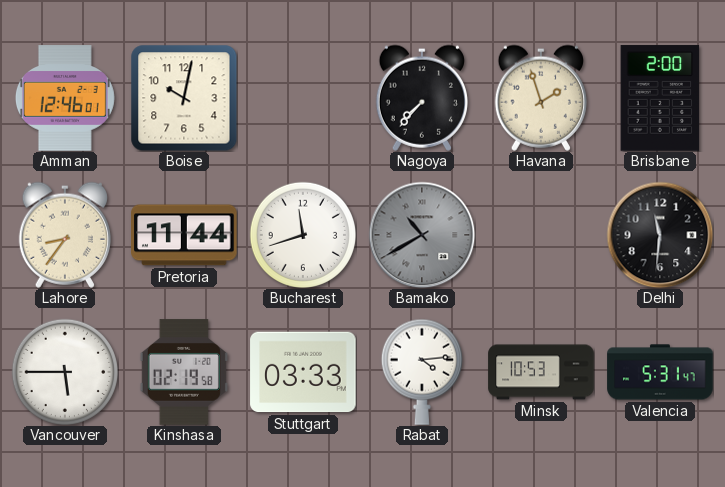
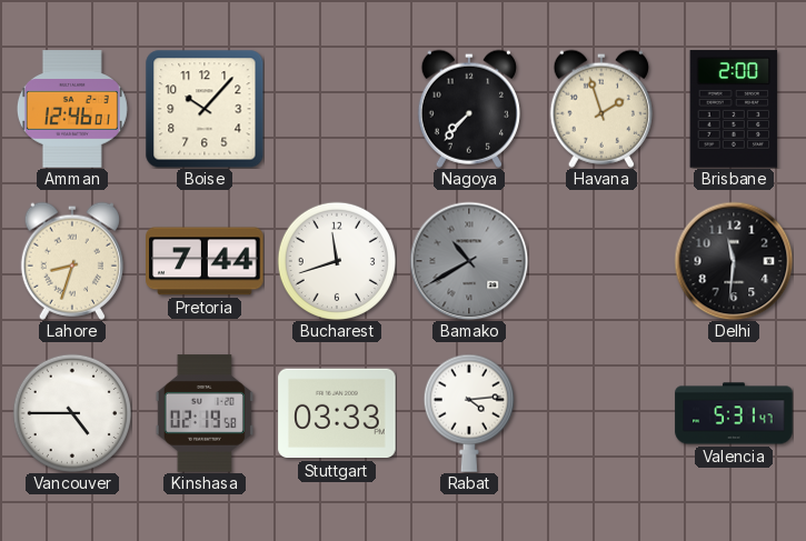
Boise: 10:02 -> 10:07 (205, 109)
Lahore: 8:36 -> 8:33 (72, 261)
Pretoria: 11:44 -> 7:44 (205, 261)
Vancouver: 5:45 -> 4:45 (71, 412)
Minsk: 10:53 -> none (541, 372)
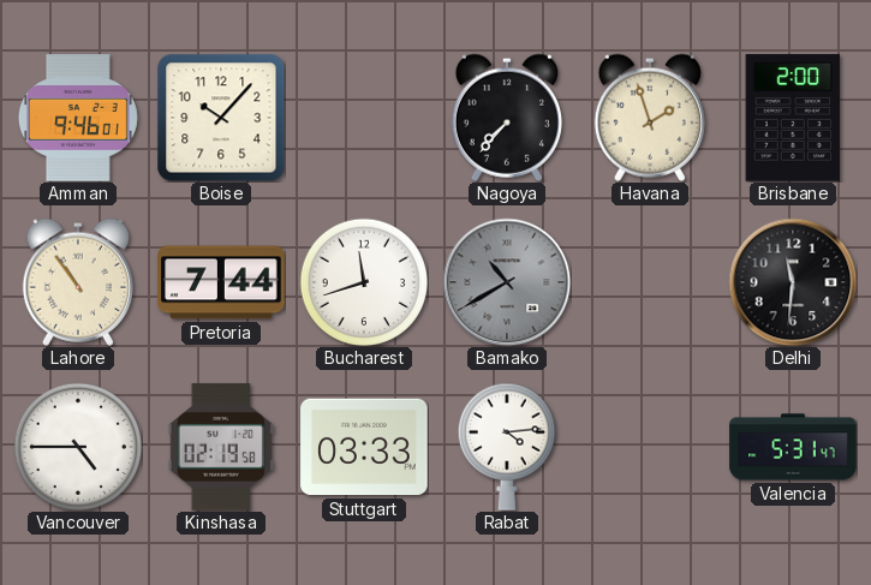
Amman: 12:46 -> 9:46 (78, 118)
Lahore: 8:33 -> 10:54 (78, 282)
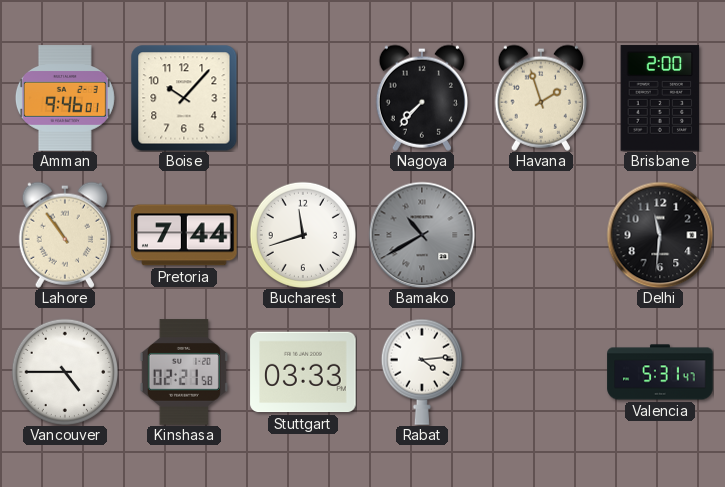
Kinshasa: 02:19 -> 02:21 (184, 372)
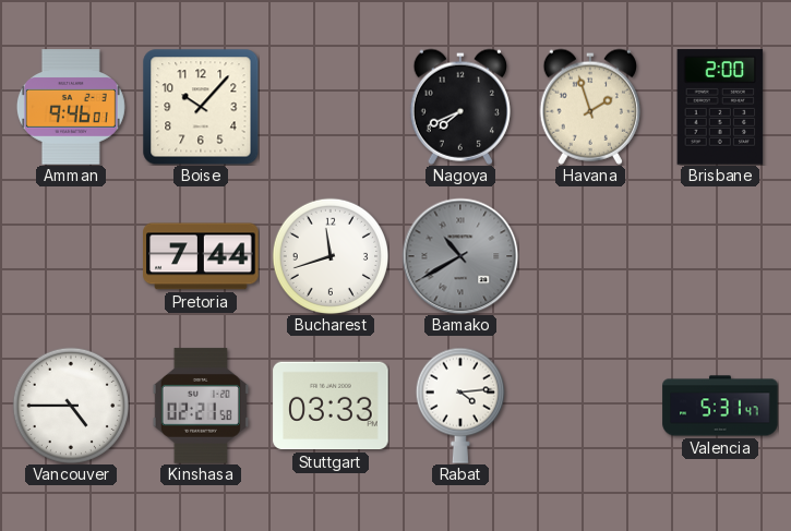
Nagoya: 7:37 -> 7:41 (460, 107)
Lahore: 10:54 -> none (65, 235)
Delhi: 11:31 -> none (660, 235)
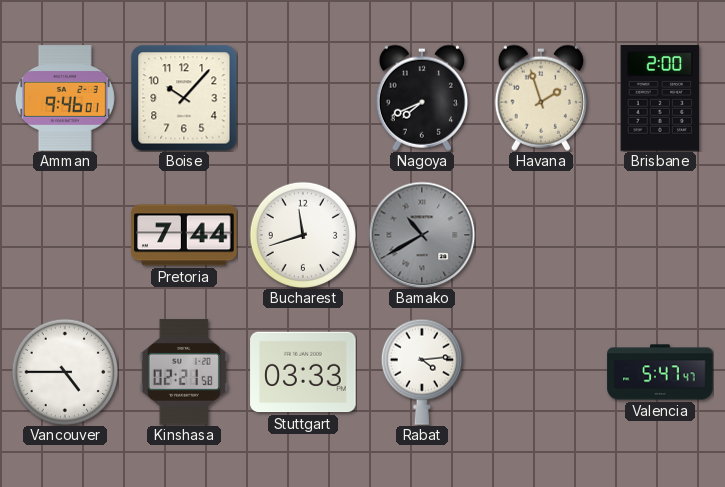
Valencia: 5:31 -> 5:47 (660, 372)
